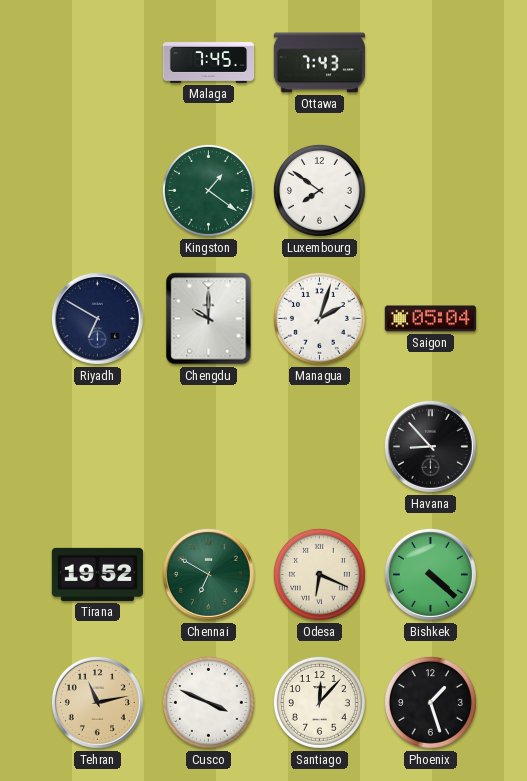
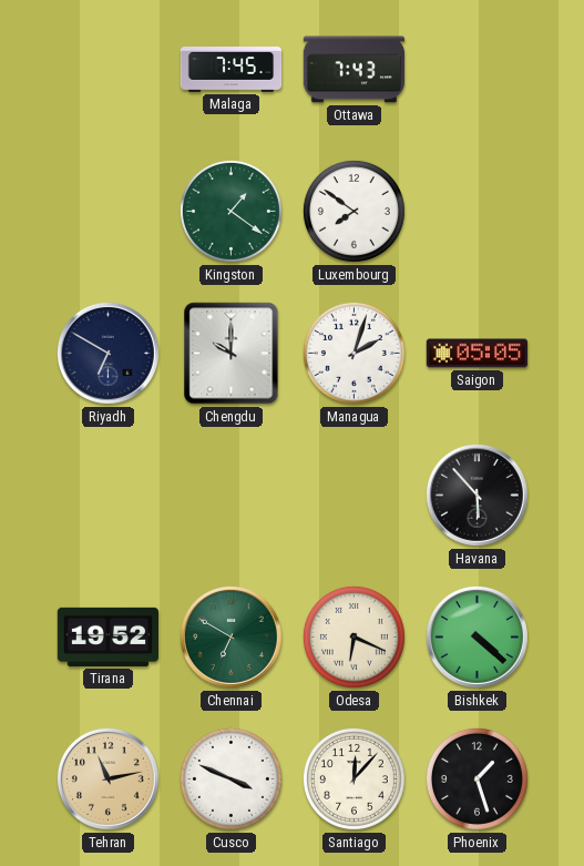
Saigon: 05:04 -> 05:05 (478, 354)
Havana: 8:53 -> 5:53 (477, 495)
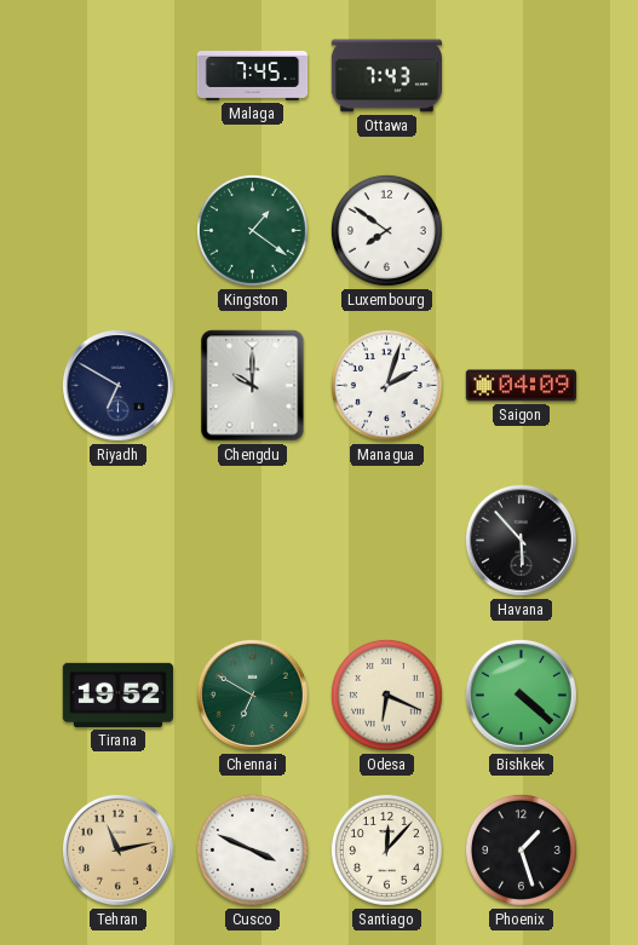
Saigon: 05:05 -> 04:09 (522, 386)
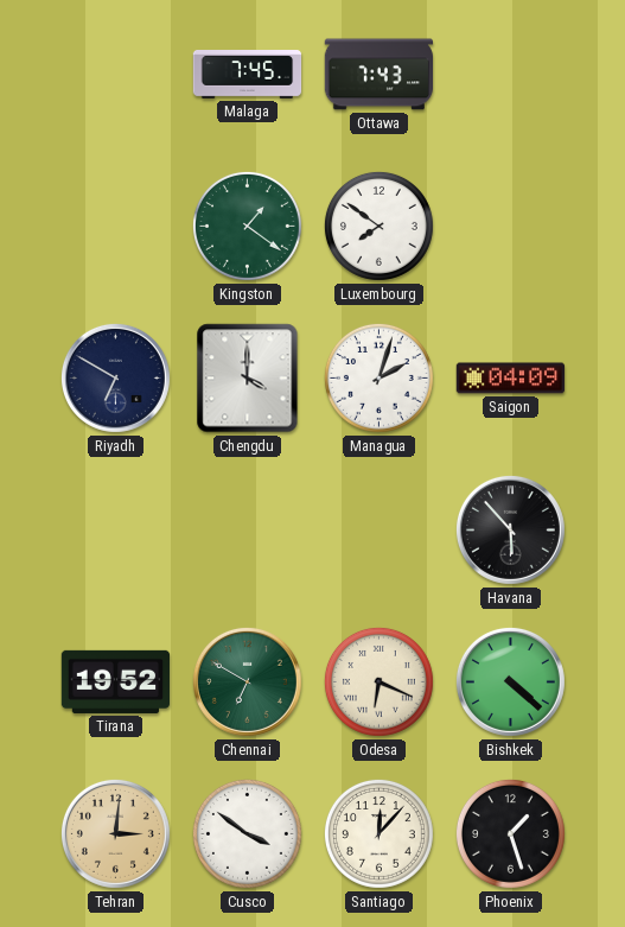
Chengdu: 10:00 -> 4:00 (248, 379)
Tehran: 11:13 -> 3:01 (115, 833)
Cusco: 3:49 -> 3:51 (247, 833)
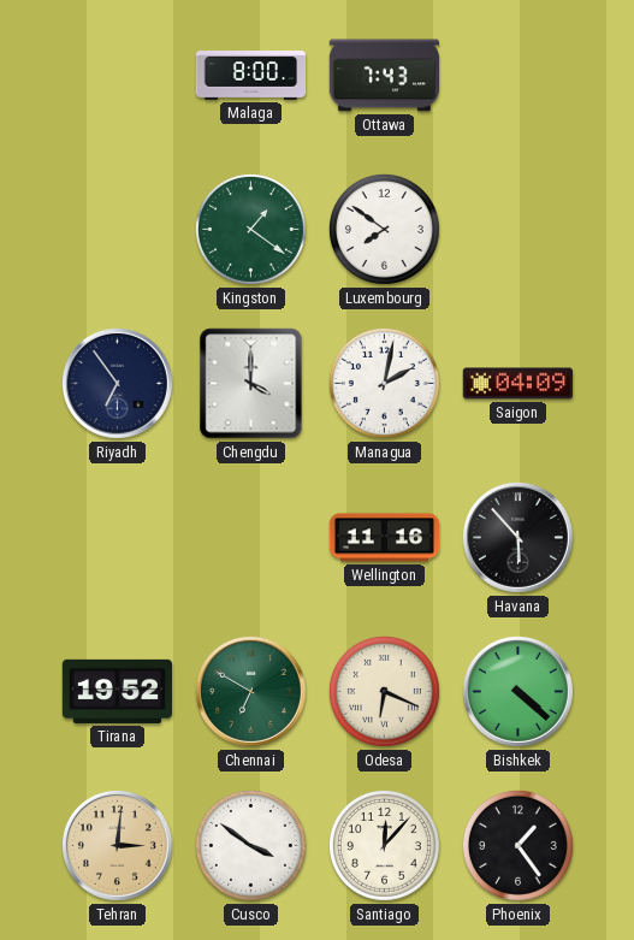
Malaga: 7:45 -> 8:00 (251, 76)
Riyadh: 6:50 -> 6:54 (117, 383)
Managua: 2:03 -> 2:02 (384, 383)
Wellington: none -> 11:16 (385, 538)
Phoenix: 1:27 -> 1:24 (517, 845)
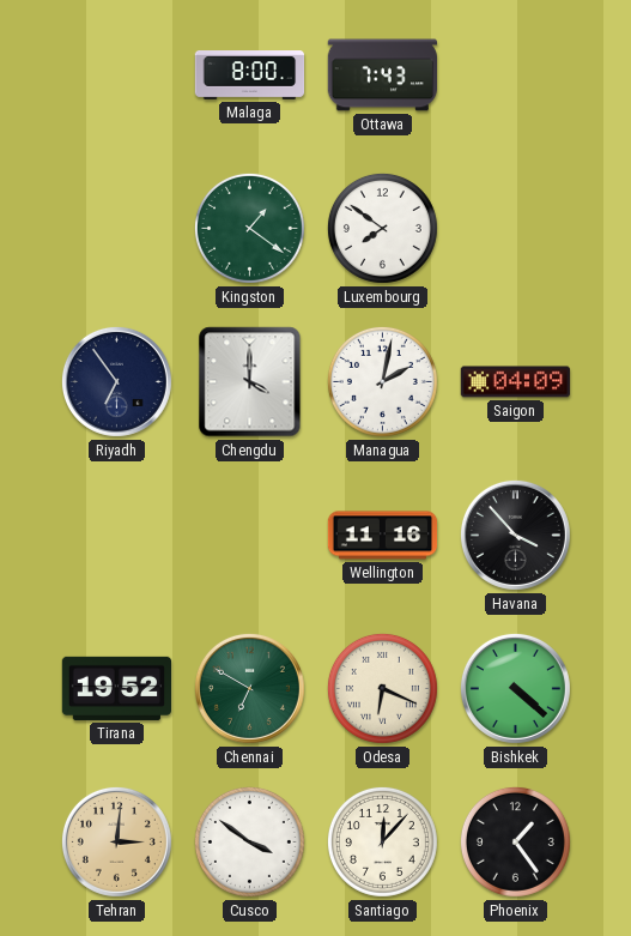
Havana: 5:53 -> 3:53 (515, 535)
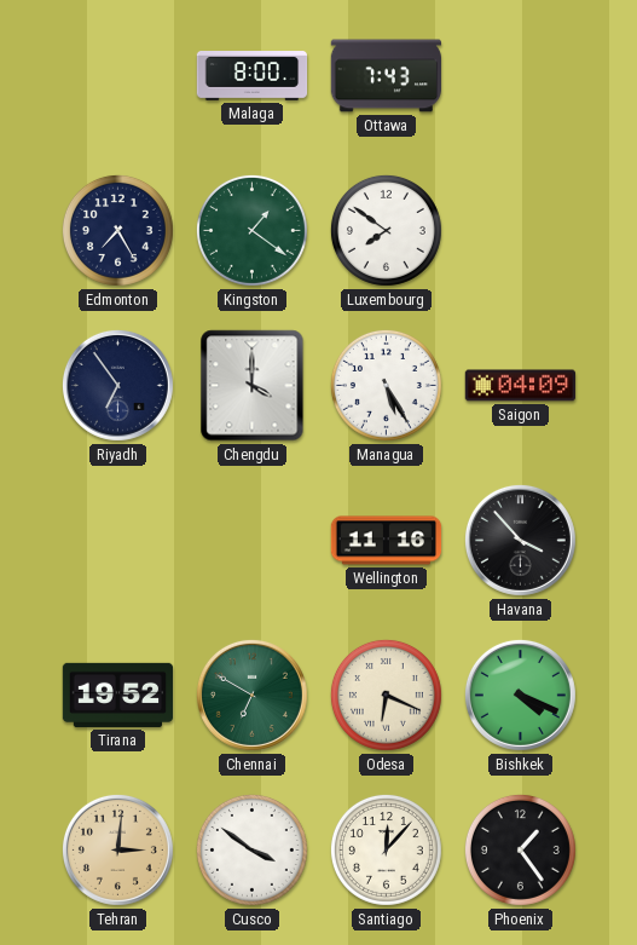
Edmonton: none -> 7:25 (117, 230)
Managua: 2:02 -> 5:25 (386, 385)
Bishkek: 4:22 -> 4:19 (520, 695)
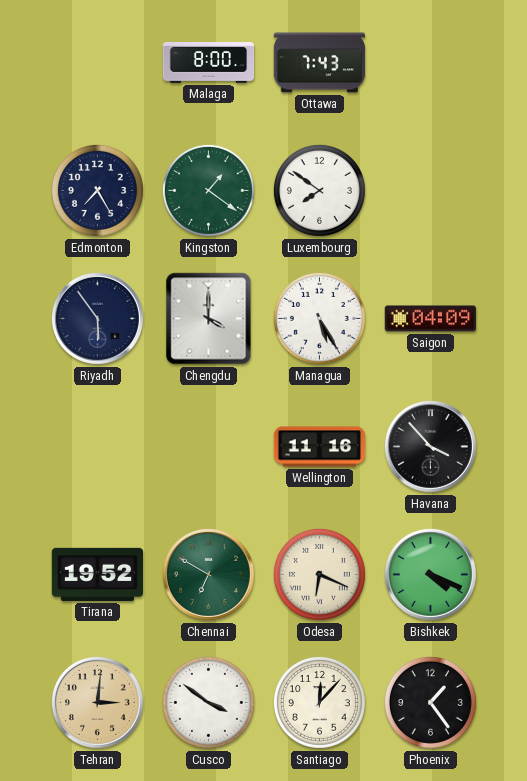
Riyadh: 6:54 -> 5:54 (97, 318)
